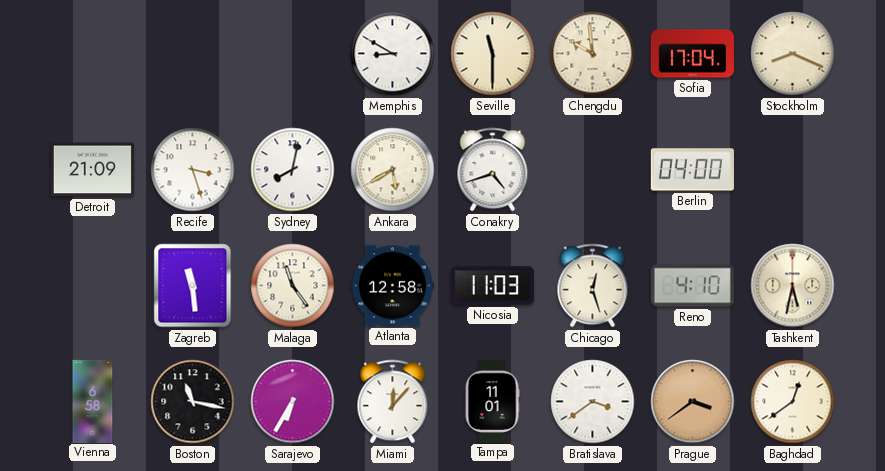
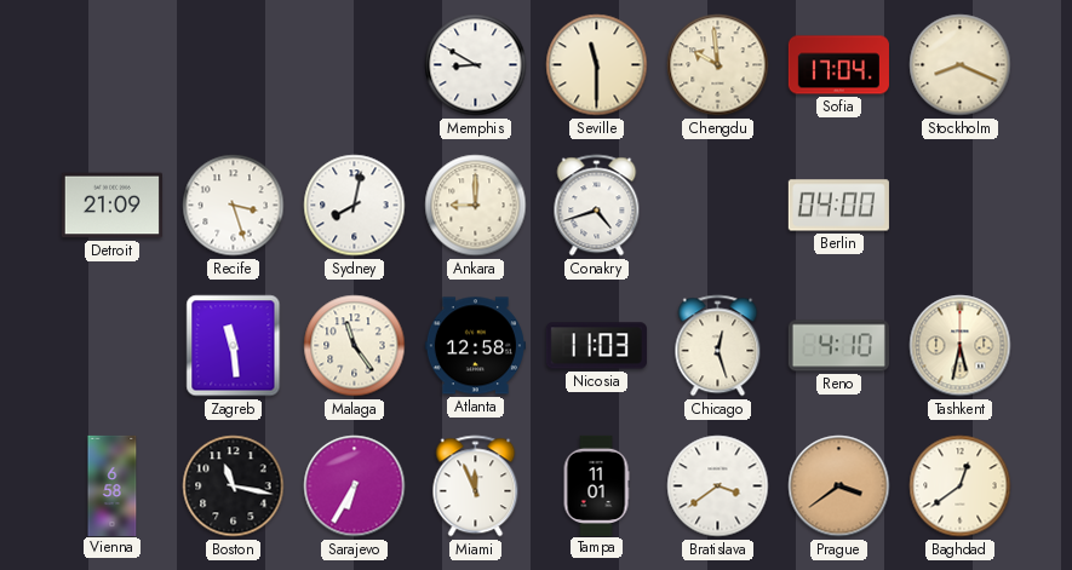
Ankara: 5:40 -> 9:00 (476, 206)
Miami: 12:07 -> 11:56 (476, 486)
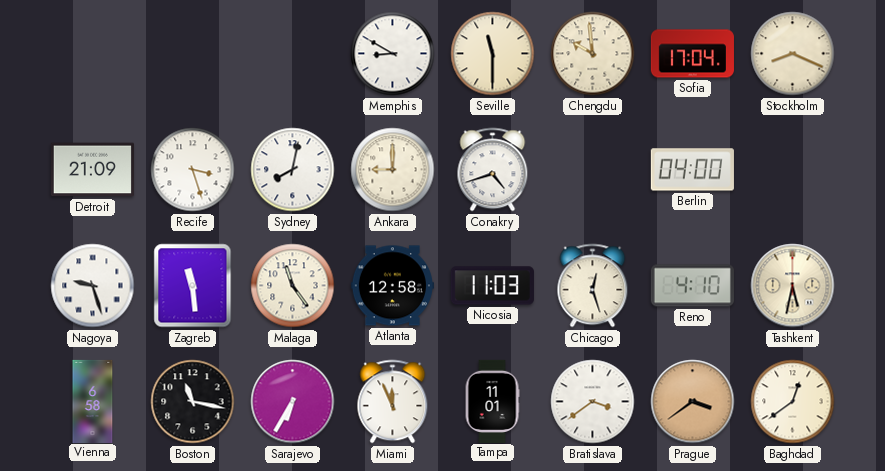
Nagoya: none -> 9:27 (93, 286)
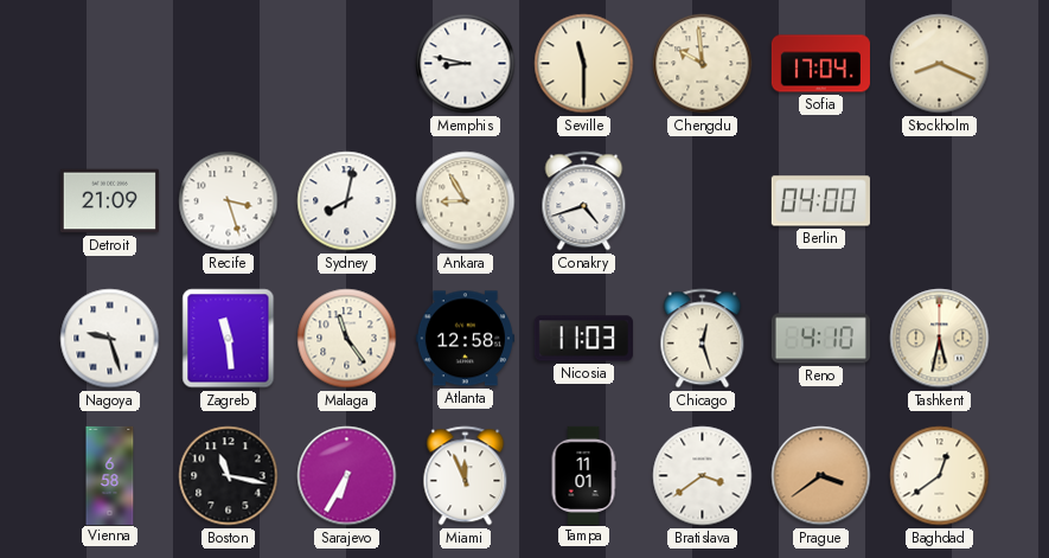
Memphis: 8:50 -> 8:47 (466, 64)
Ankara: 9:00 -> 8:55 (466, 201)
